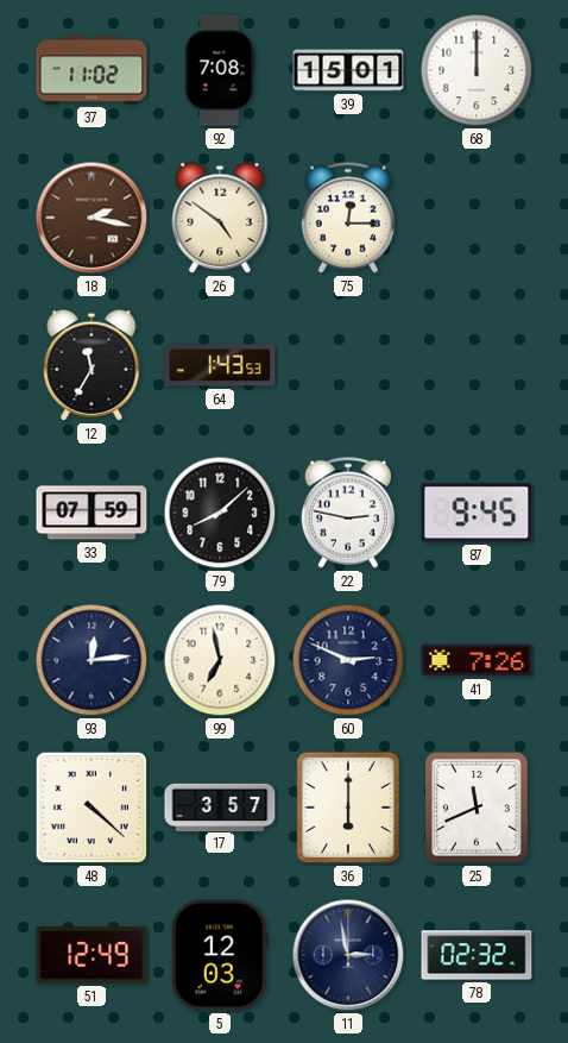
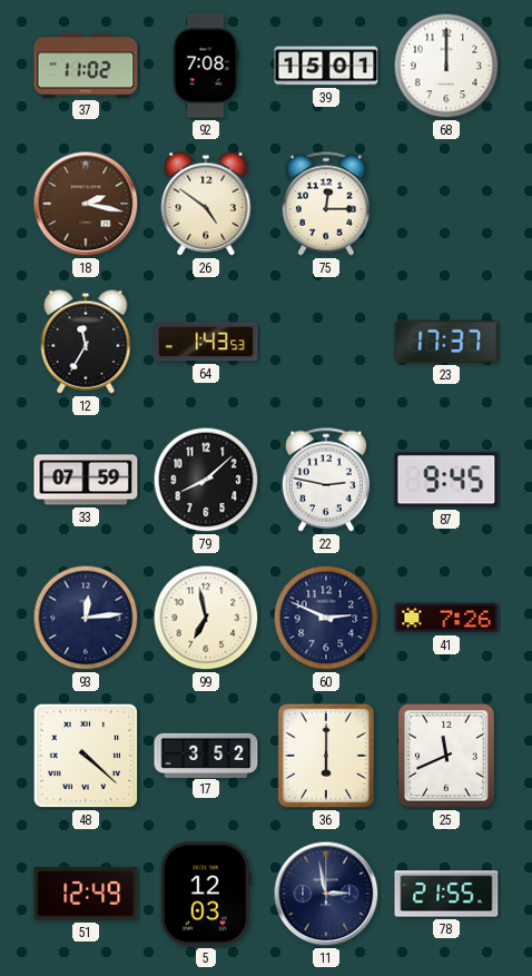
23: none -> 17:37 (446, 342)
17: 3:57 -> 3:52 (206, 755)
78: 02:32 -> 21:55 (446, 894)
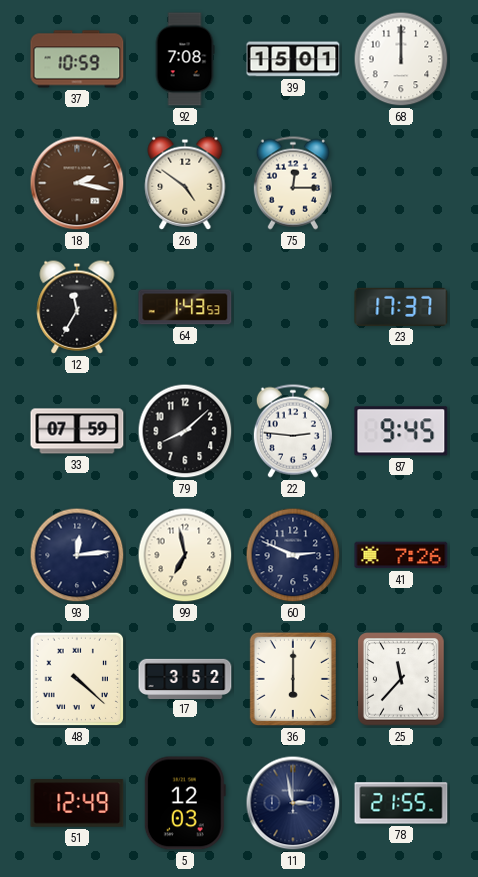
37: 11:02 -> 10:59 (77, 59)
22: 2:47 -> 2:46 (293, 431)
25: 11:41 -> 11:37 (401, 679)
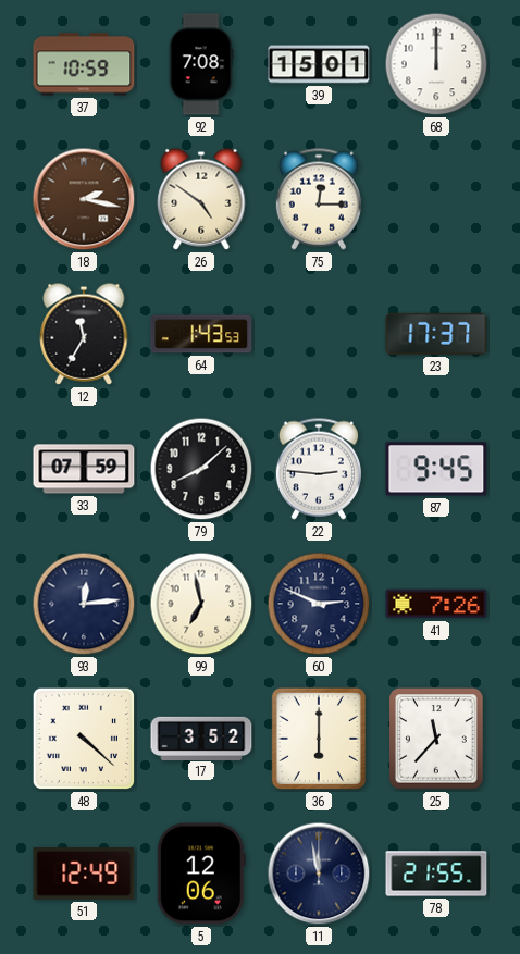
5: 12:03 -> 12:06 (201, 874)
11: 2:58 -> 11:58 (319, 874)
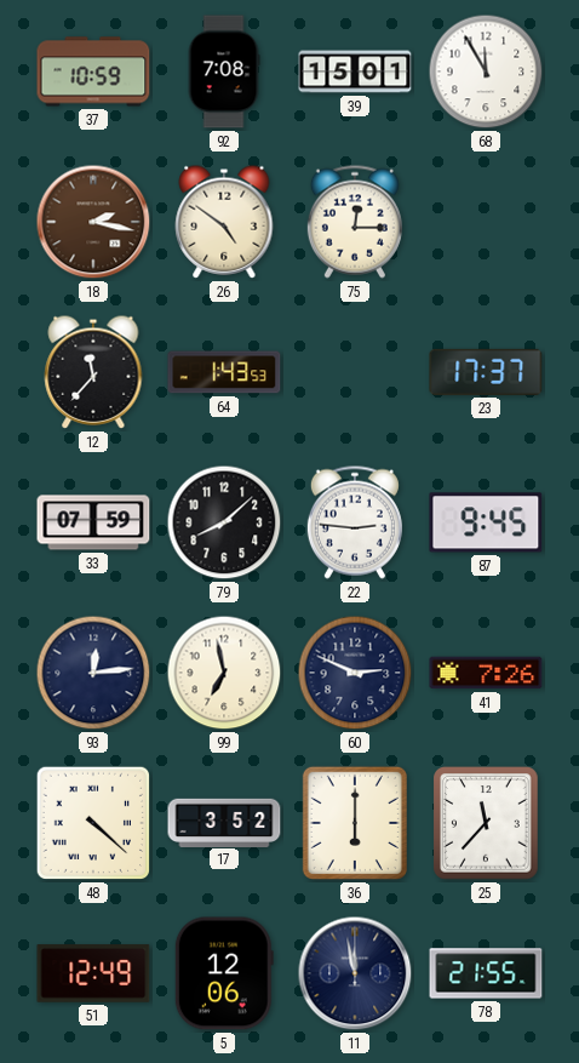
68: 12:00 -> 11:55 (486, 72)
12: 11:35 -> 11:37 (93, 372)
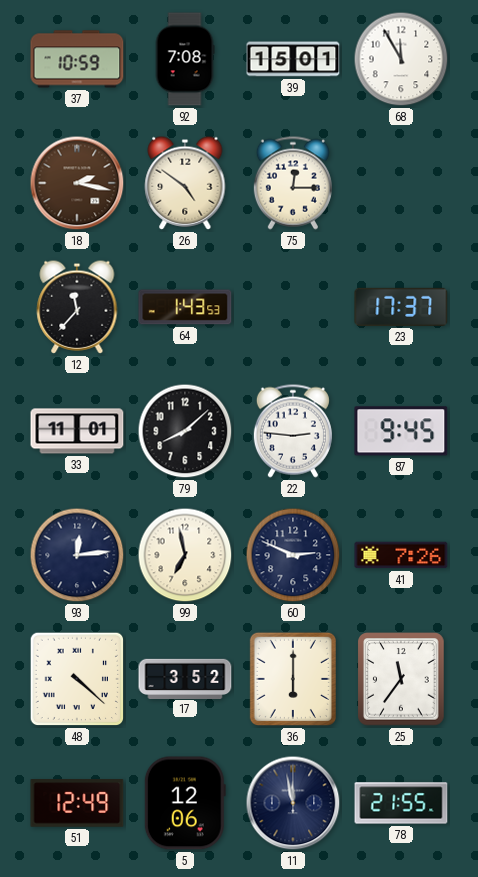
33: 07:59 -> 11:01 (77, 431)
25: 11:37 -> 11:36 (401, 679)
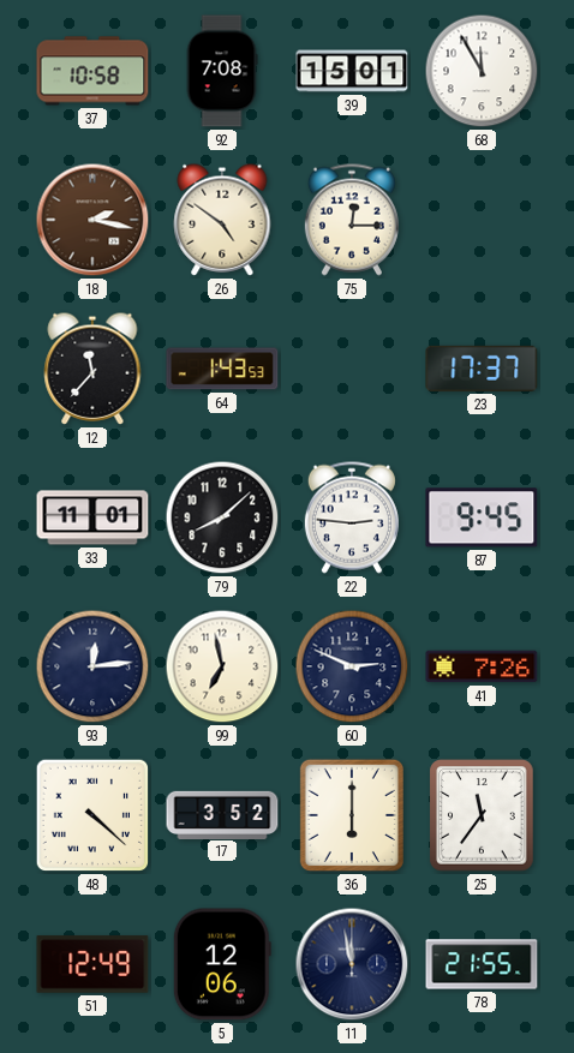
37: 10:59 -> 10:58 (92, 71)
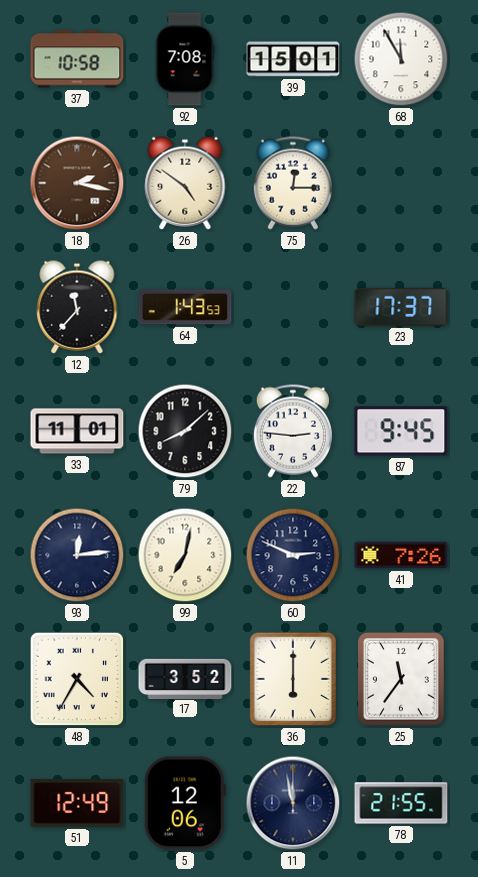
99: 6:58 -> 7:02 (185, 555)
48: 4:22 -> 4:35 (77, 679)
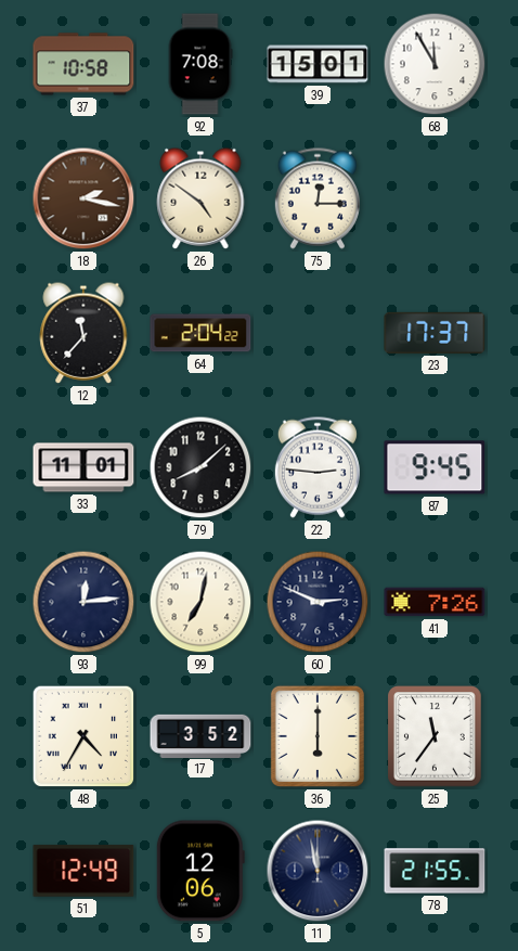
64: 1:43 -> 2:04 (200, 333)
